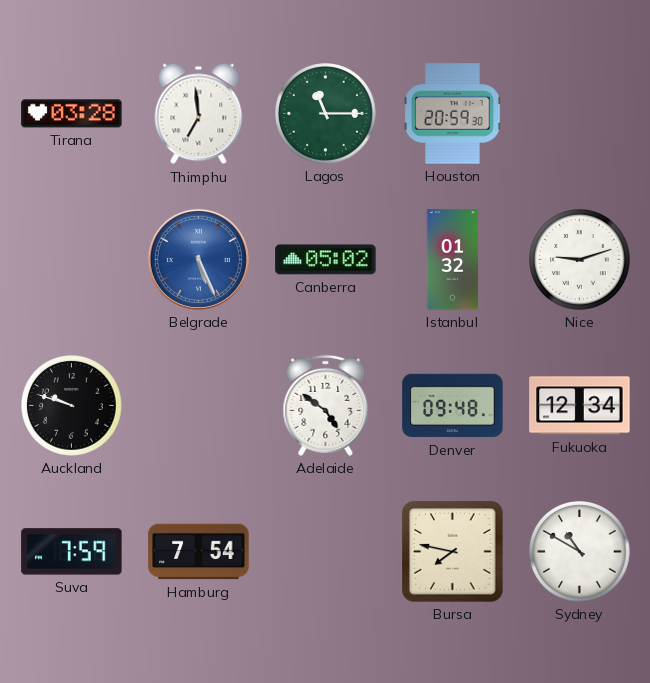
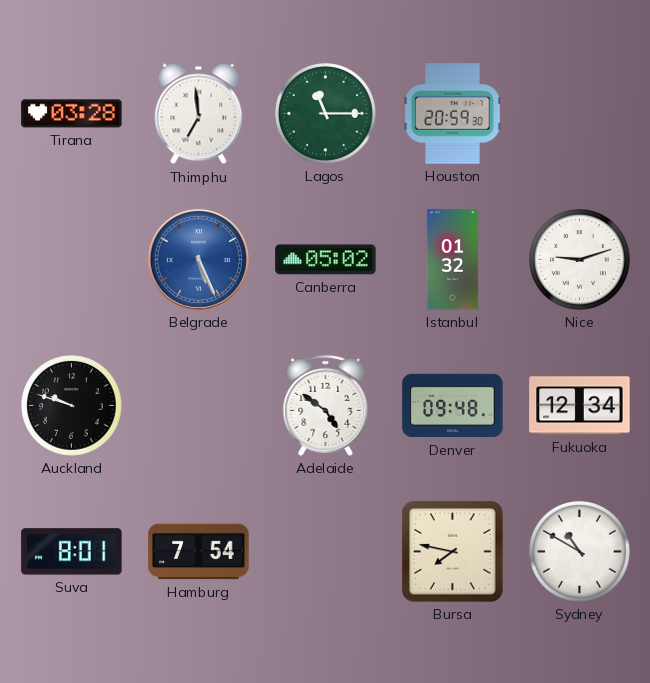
Suva: 7:59 -> 8:01 (72, 552)
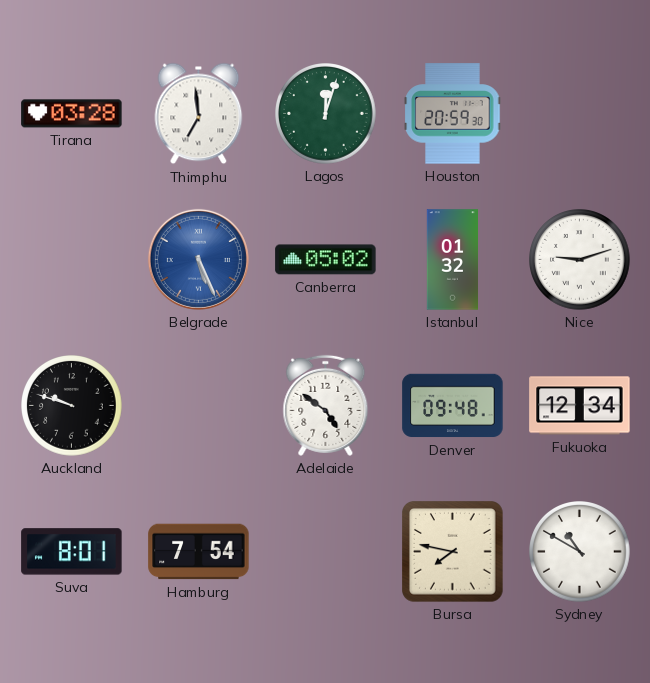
Lagos: 11:15 -> 12:03 (326, 114)
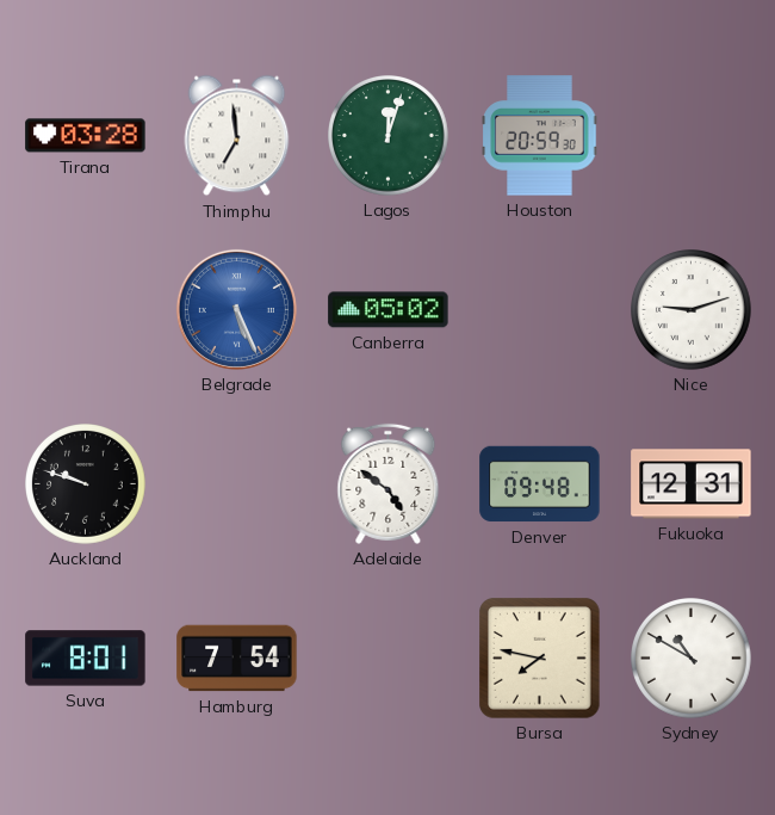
Istanbul: 01:32 -> none (452, 260)
Fukuoka: 12:34 -> 12:31 (692, 484)
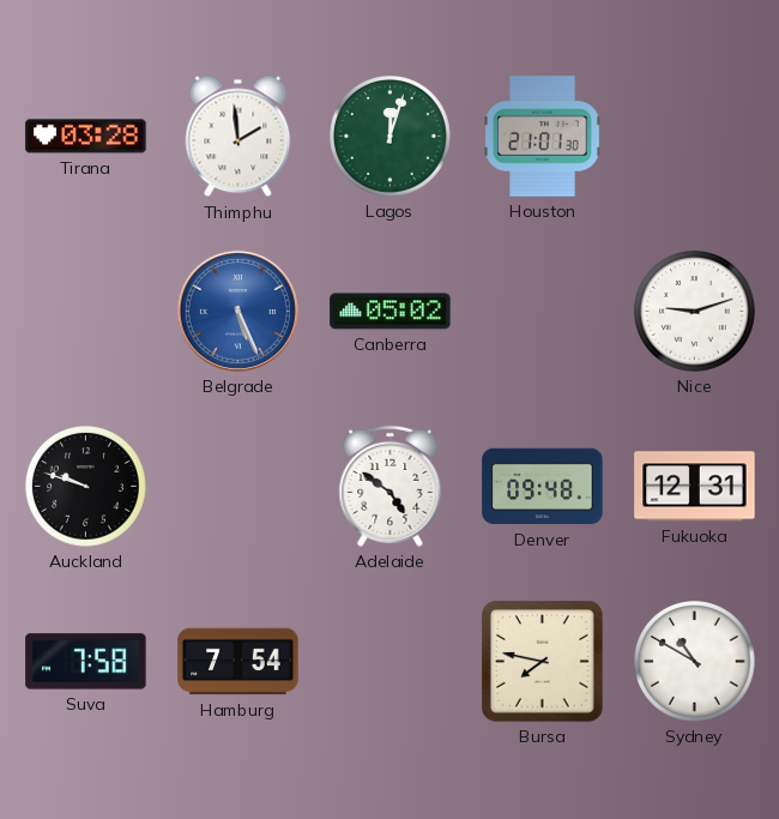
Thimphu: 6:59 -> 1:59 (238, 137)
Houston: 20:59 -> 21:01 (543, 137)
Suva: 8:01 -> 7:58 (86, 662)
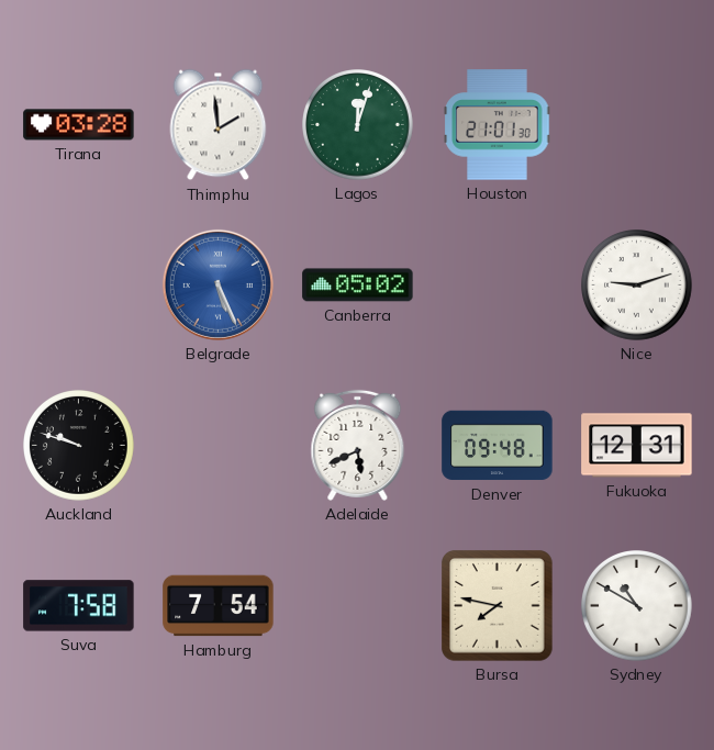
Adelaide: 4:51 -> 5:41 (358, 445)
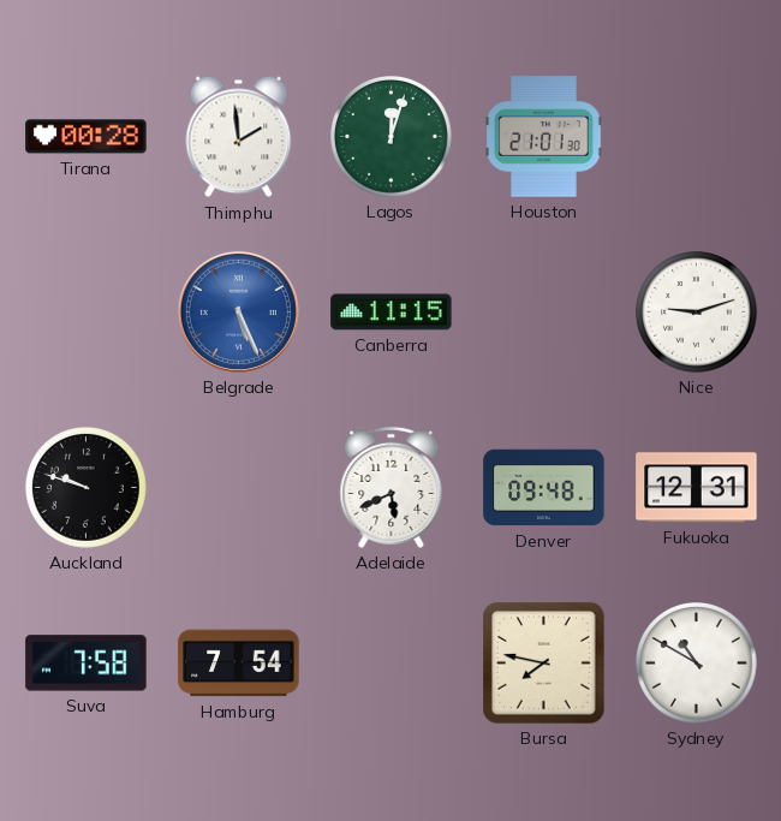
Tirana: 03:28 -> 00:28 (87, 137)
Canberra: 05:02 -> 11:15 (392, 313)
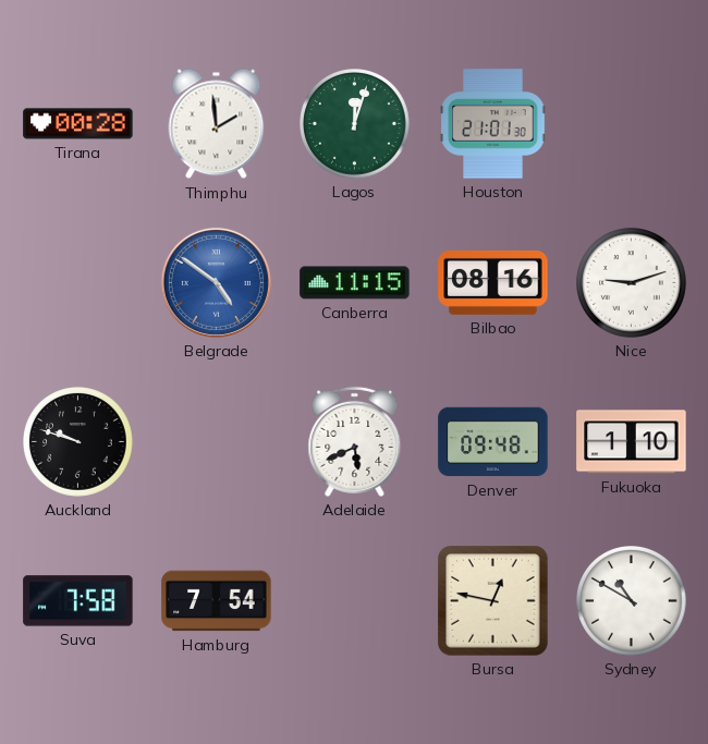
Belgrade: 5:26 -> 4:51 (216, 282)
Bilbao: none -> 08:16 (493, 282)
Fukuoka: 12:31 -> 1:10 (632, 442)
Bursa: 7:47 -> 12:47 (493, 601)
